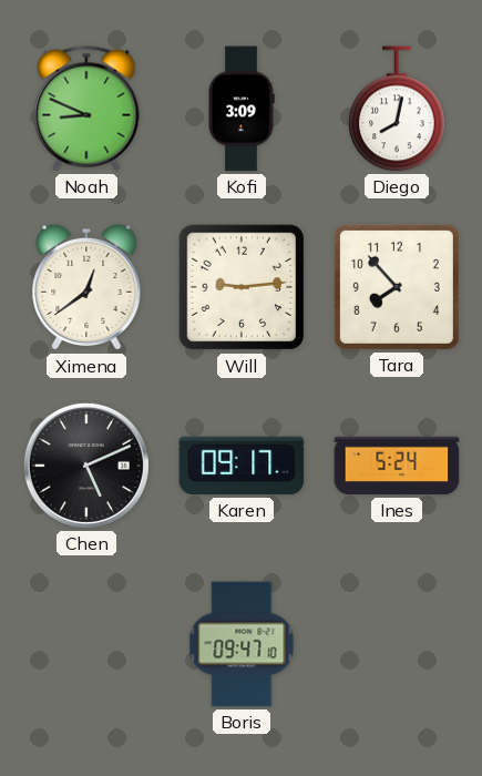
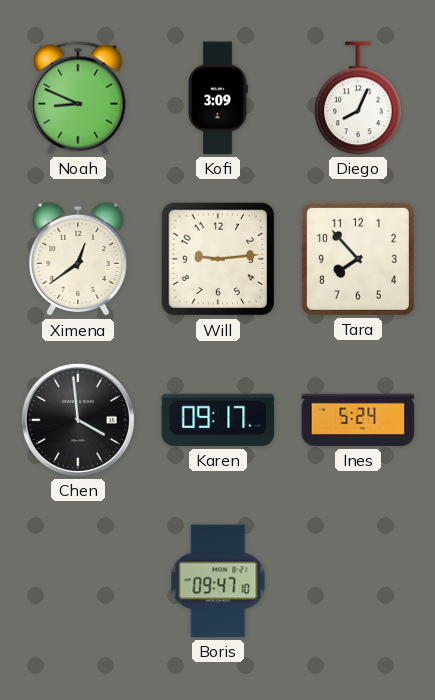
Diego: 8:02 -> 8:04 (358, 98)
Chen: 5:11 -> 3:59 (78, 420)
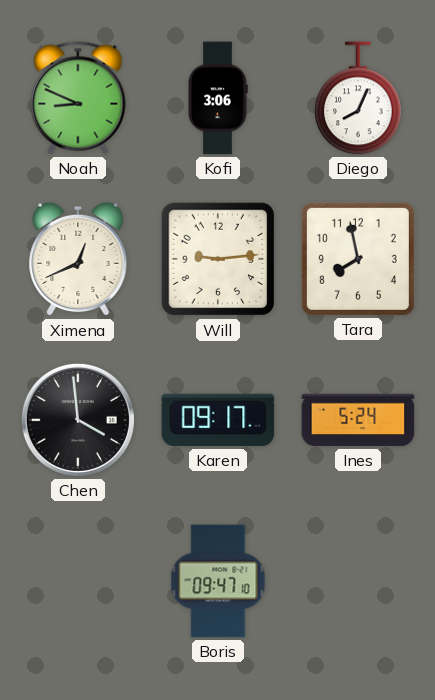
Kofi: 3:09 -> 3:06 (218, 98)
Ximena: 12:39 -> 12:41 (78, 259)
Tara: 7:53 -> 7:58 (358, 259)
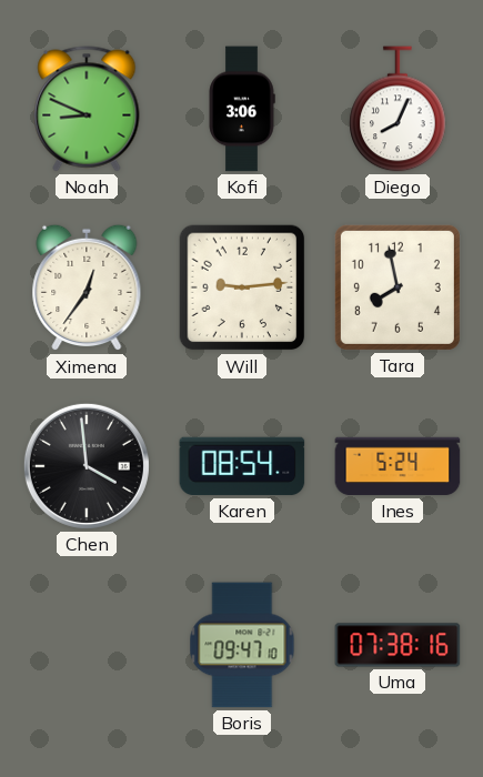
Ximena: 12:41 -> 12:36 (87, 287)
Karen: 09:17 -> 08:54 (242, 466)
Uma: none -> 07:38 (398, 645)
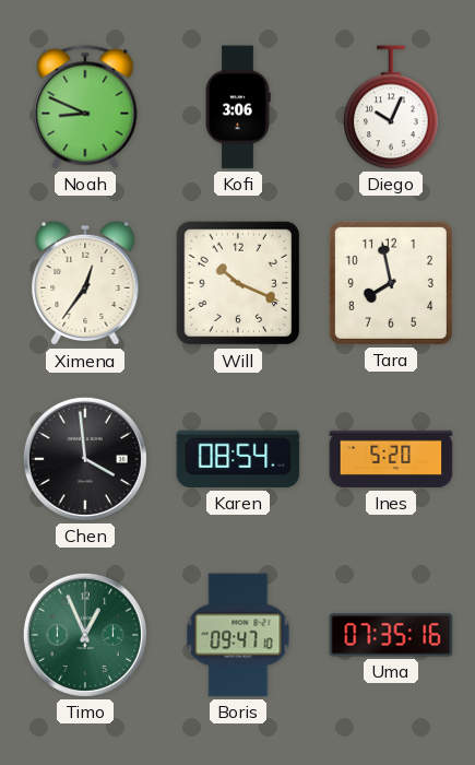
Diego: 8:04 -> 10:04 (391, 107)
Will: 9:14 -> 10:19 (238, 283)
Ines: 5:24 -> 5:20 (391, 459)
Timo: none -> 12:56 (85, 635)
Uma: 07:38 -> 07:35 (391, 635)
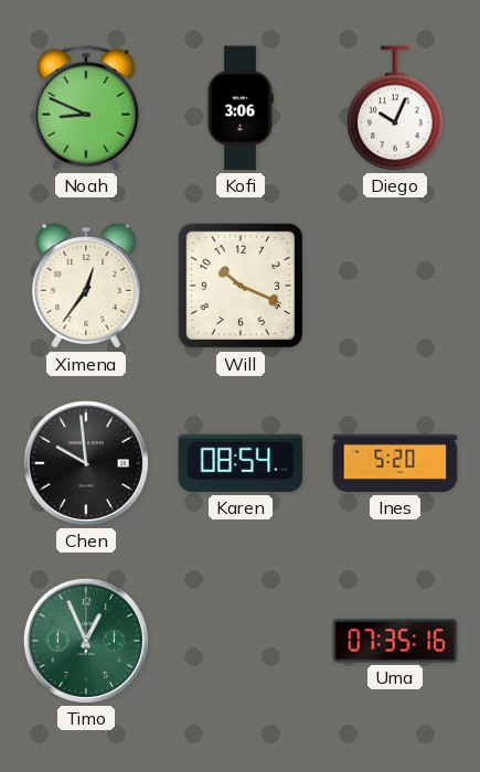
Tara: 7:58 -> none (391, 283)
Chen: 3:59 -> 9:59 (86, 463)
Boris: 09:47 -> none (238, 635)
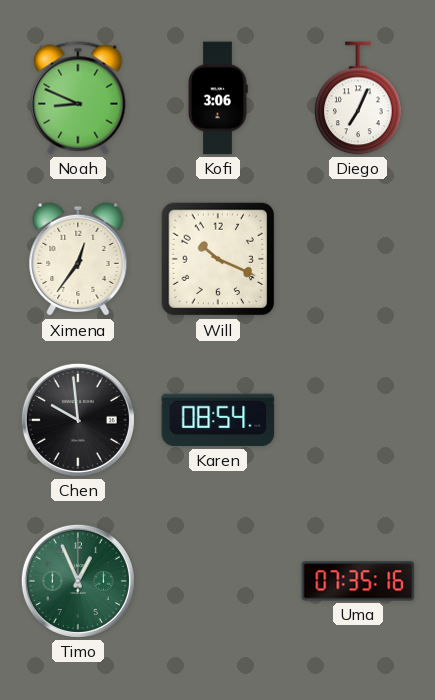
Diego: 10:04 -> 7:04 (358, 98)
Ines: 5:20 -> none (395, 463)
